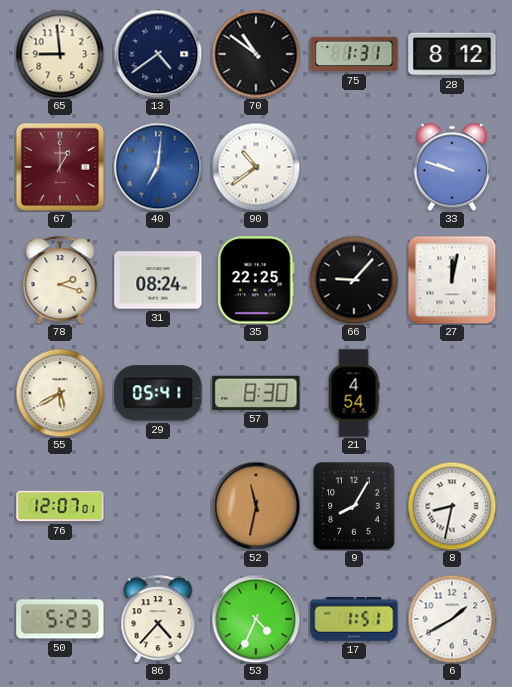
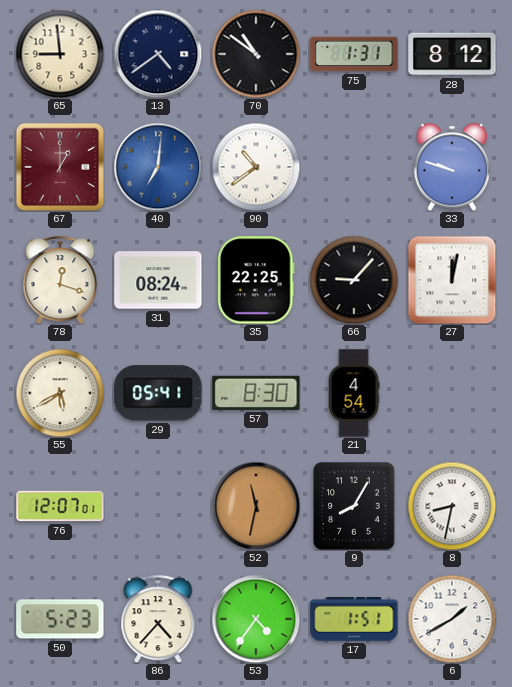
78: 2:18 -> 12:18 (60, 280)
53: 4:34 -> 4:36 (256, 619)
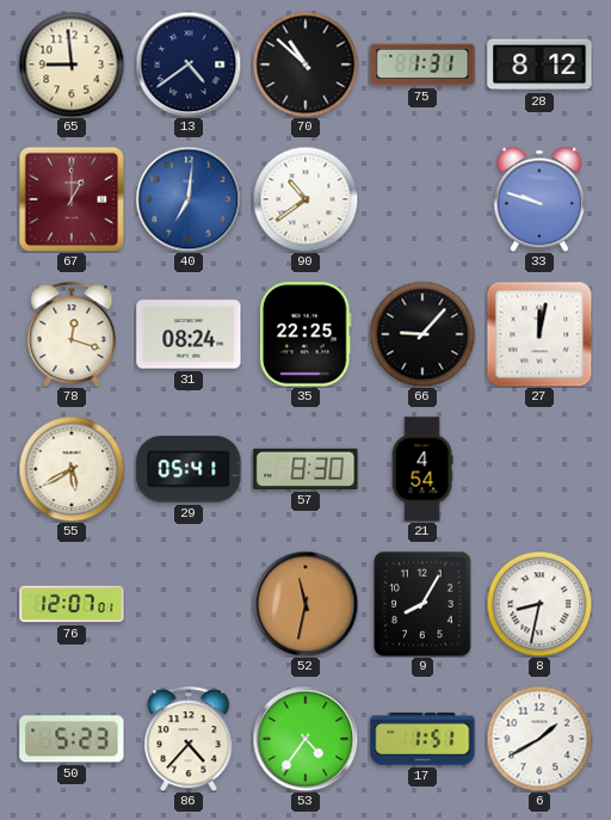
70: 10:51 -> 10:52 (305, 64)
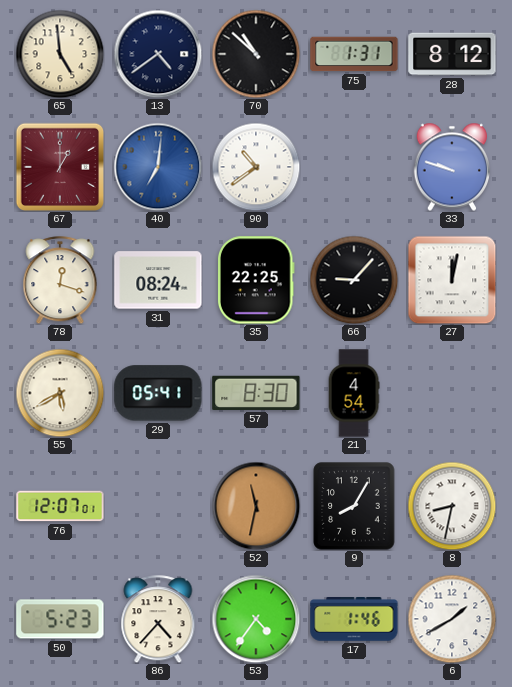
65: 8:59 -> 4:59 (60, 54)
17: 1:51 -> 1:46 (354, 620)
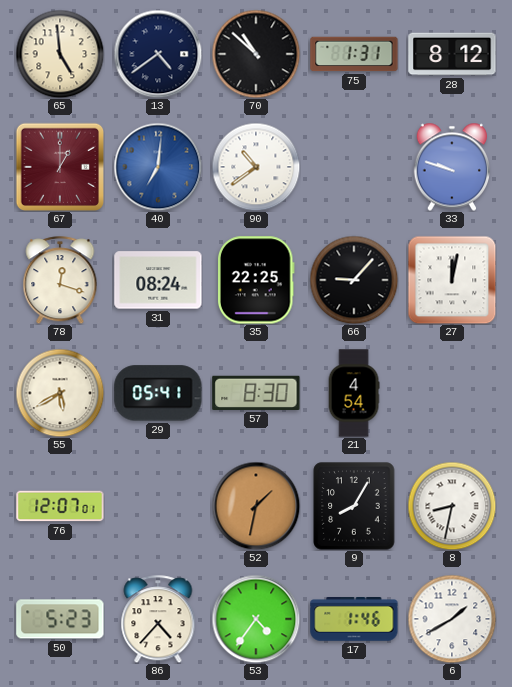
52: 11:32 -> 1:32 (256, 506)
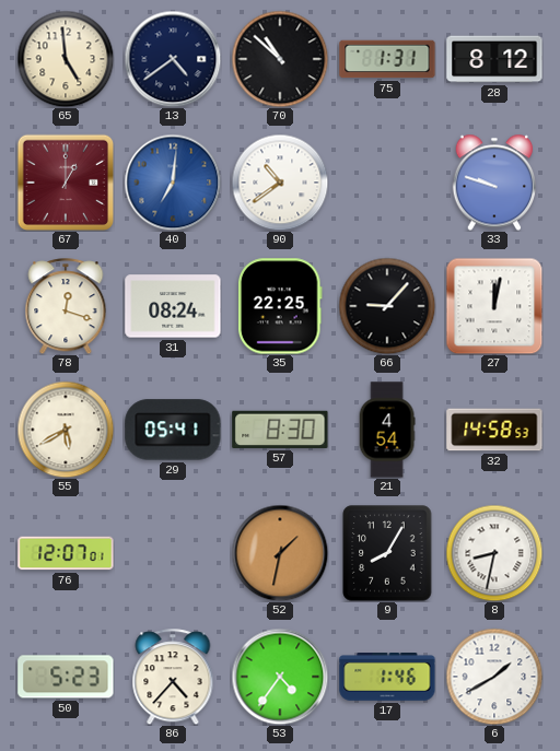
32: none -> 14:58 (494, 430)
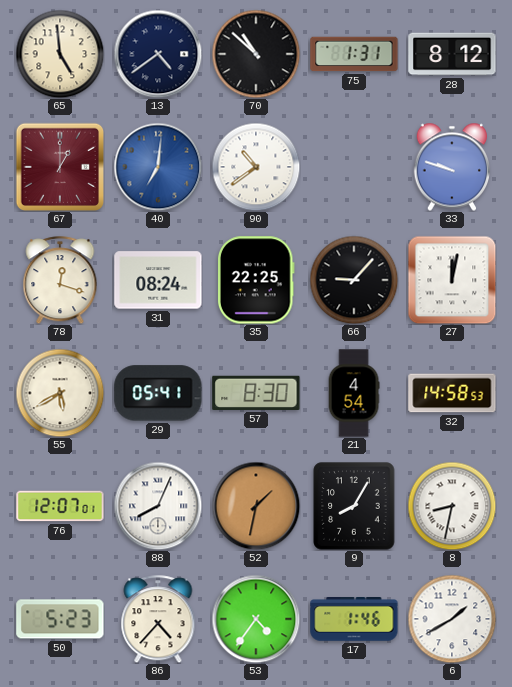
88: none -> 8:04 (158, 506)
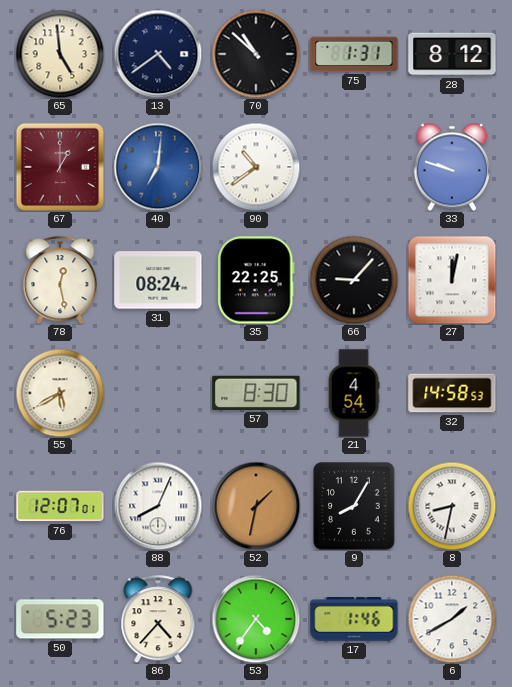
78: 12:18 -> 12:28 (60, 280)
29: 05:41 -> none (158, 393)
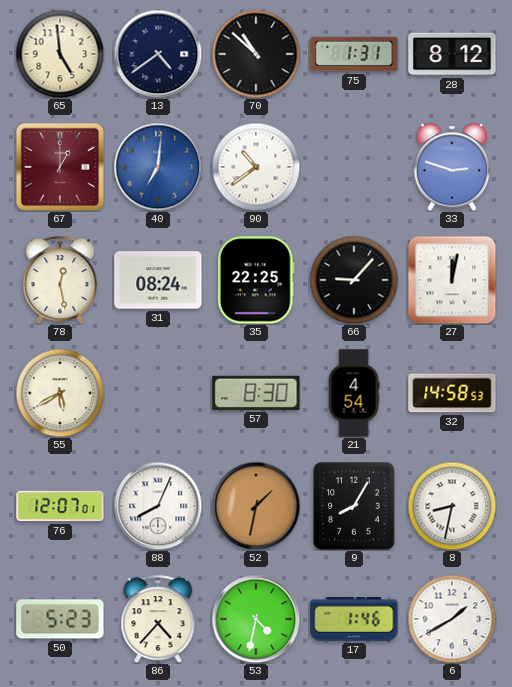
33: 9:48 -> 2:48 (452, 167)
53: 4:36 -> 4:32 (256, 619)
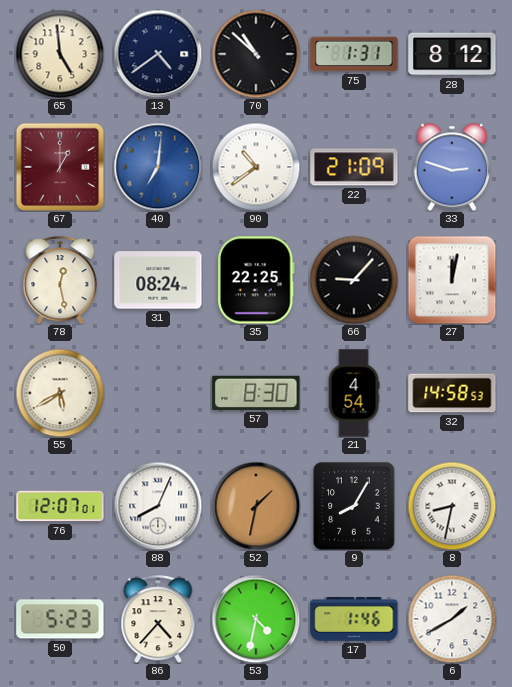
22: none -> 21:09 (354, 167)
